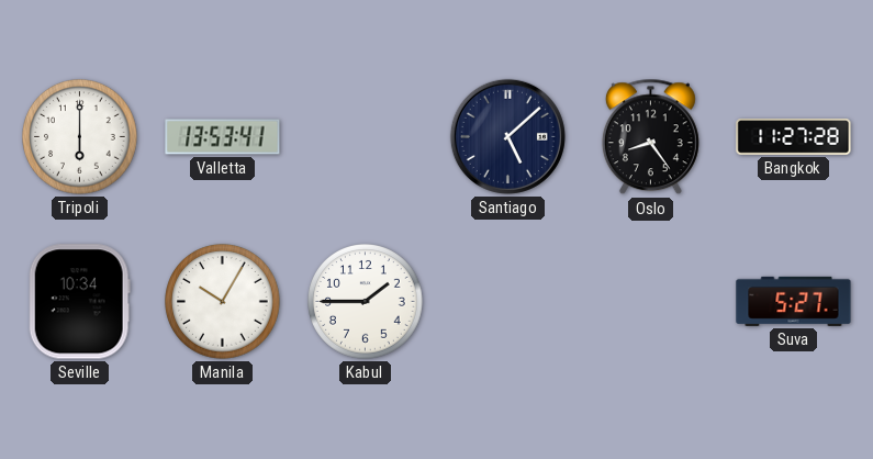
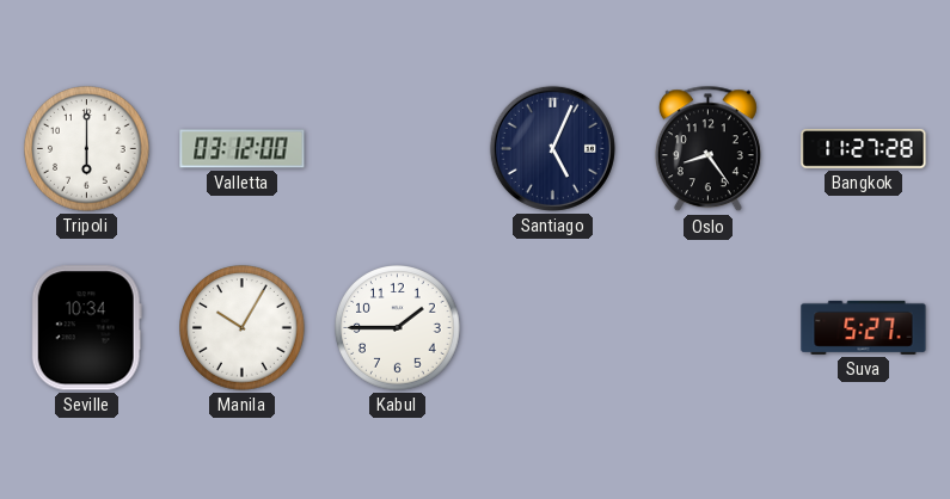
Valletta: 13:53 -> 03:12 (243, 149)
Santiago: 5:08 -> 5:04 (552, 148)
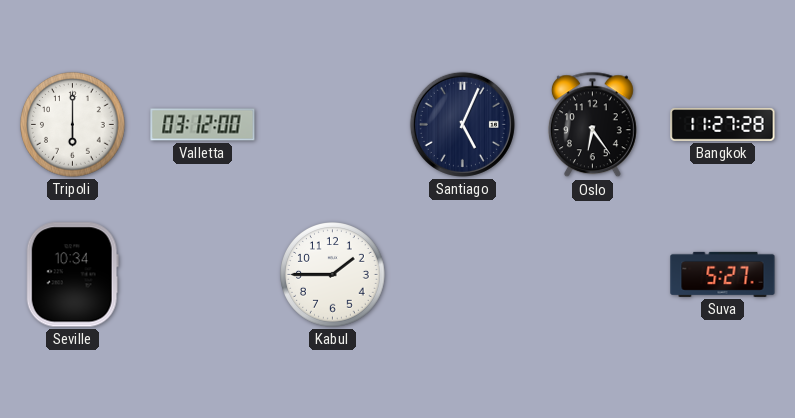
Oslo: 8:24 -> 6:24 (592, 125)
Manila: 10:05 -> none (243, 328)
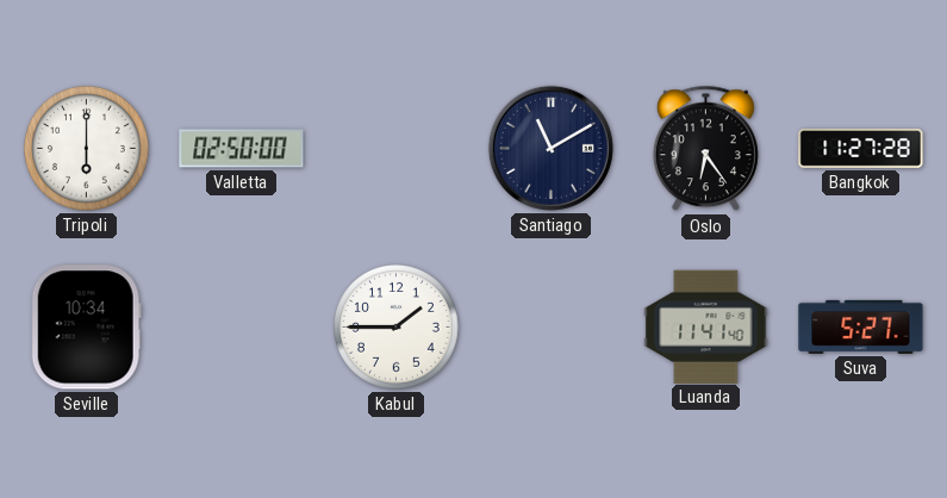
Valletta: 03:12 -> 02:50 (242, 149)
Santiago: 5:04 -> 11:10 (550, 148)
Luanda: none -> 11:41 (706, 326)
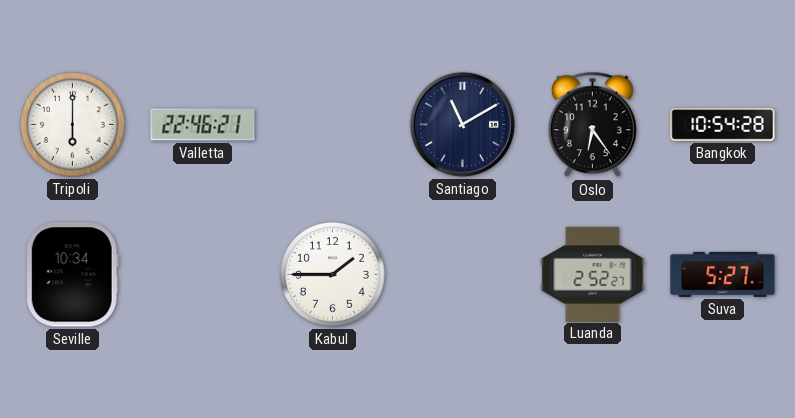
Valletta: 02:50 -> 22:46 (203, 125)
Bangkok: 11:27 -> 10:54 (723, 125)
Luanda: 11:41 -> 2:52 (593, 274)
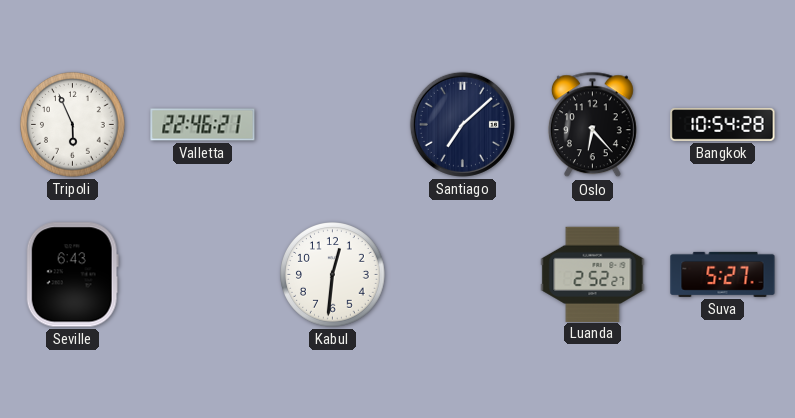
Tripoli: 6:00 -> 5:56 (73, 125)
Santiago: 11:10 -> 7:08 (462, 124)
Oslo: 6:24 -> 6:23 (592, 125)
Seville: 10:34 -> 6:43 (72, 275)
Kabul: 1:45 -> 12:31 (333, 275)
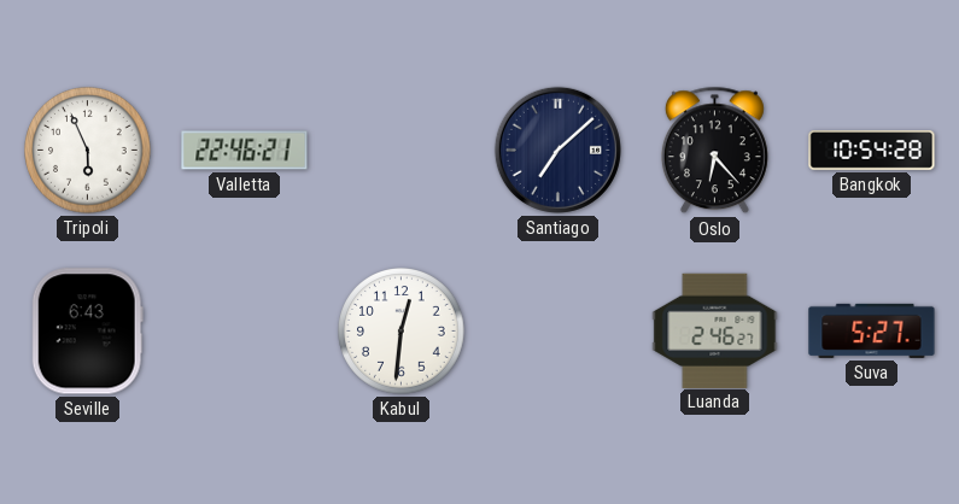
Luanda: 2:52 -> 2:46 (715, 330)
